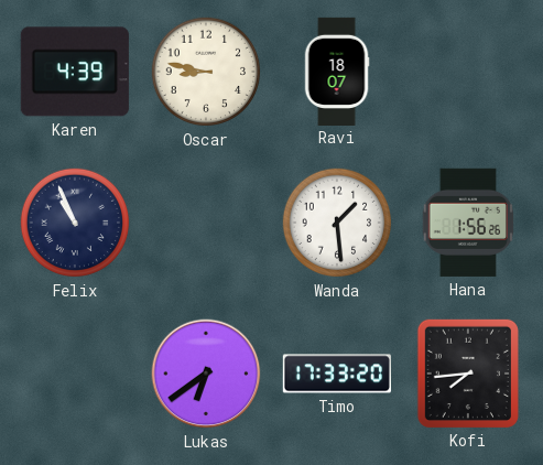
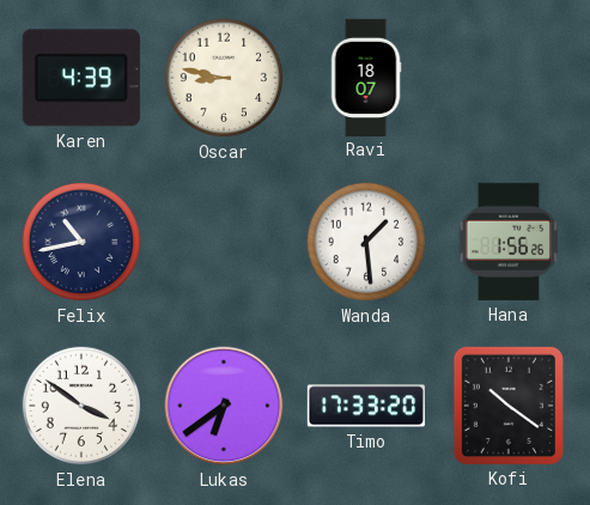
Felix: 10:56 -> 10:43 (81, 242)
Elena: none -> 3:51 (81, 406)
Kofi: 7:44 -> 10:21 (509, 406)
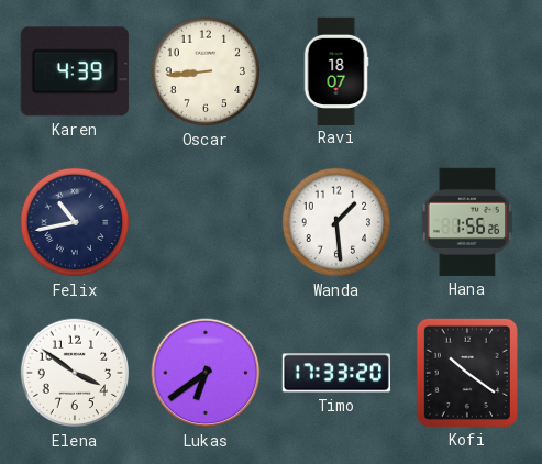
Oscar: 8:47 -> 8:44 (206, 71)
